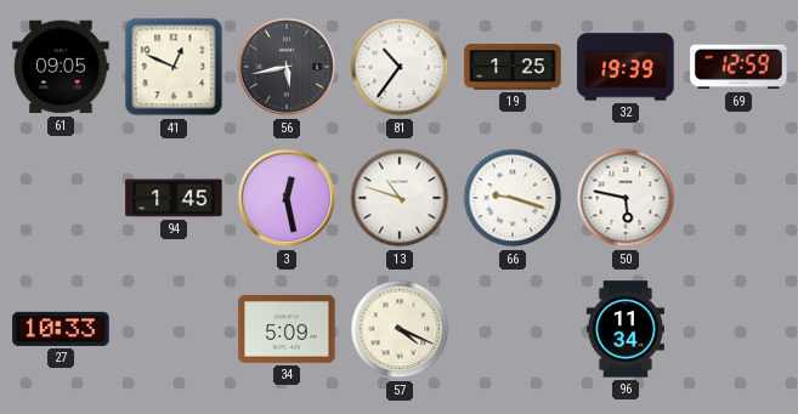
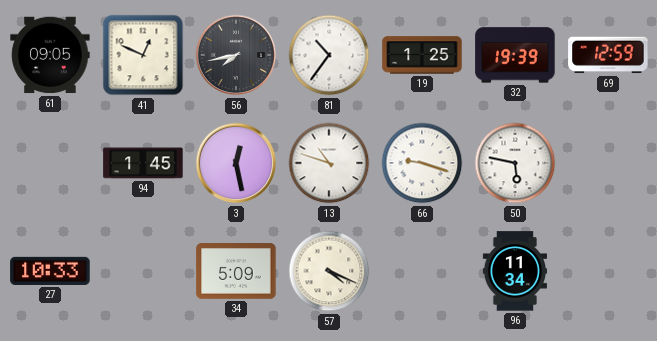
56: 5:43 -> 7:43 (236, 55)
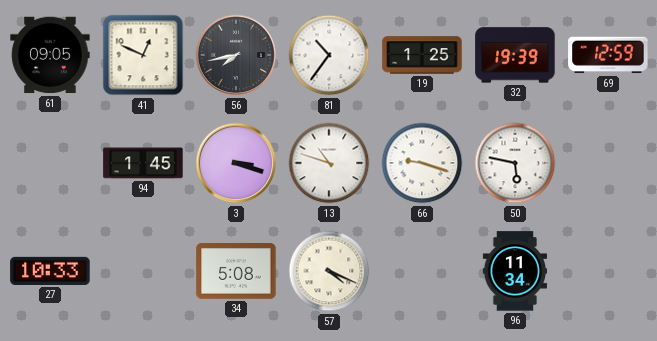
3: 12:28 -> 3:18 (236, 163)
34: 5:09 -> 5:08 (236, 272)
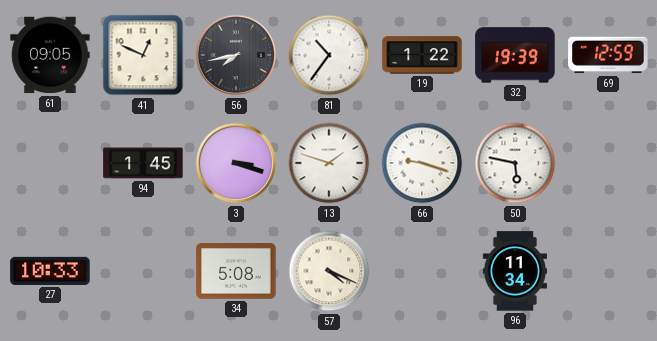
19: 1:25 -> 1:22 (422, 55)
13: 10:48 -> 1:48 (329, 163)
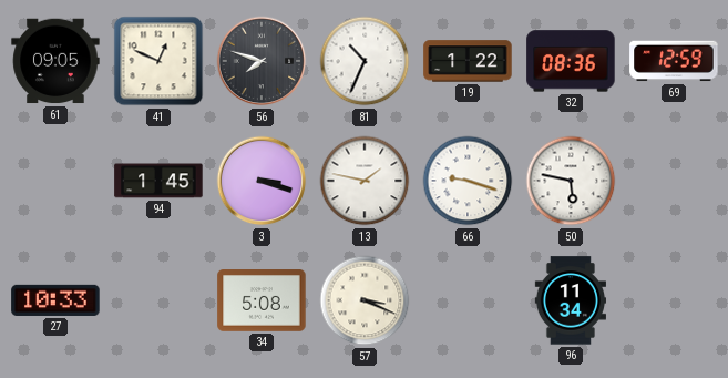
56: 7:43 -> 7:48 (262, 61)
81: 10:36 -> 10:34 (365, 61)
32: 19:39 -> 08:36 (571, 61)
13: 1:48 -> 1:47 (365, 181)
57: 4:19 -> 3:19 (365, 300)
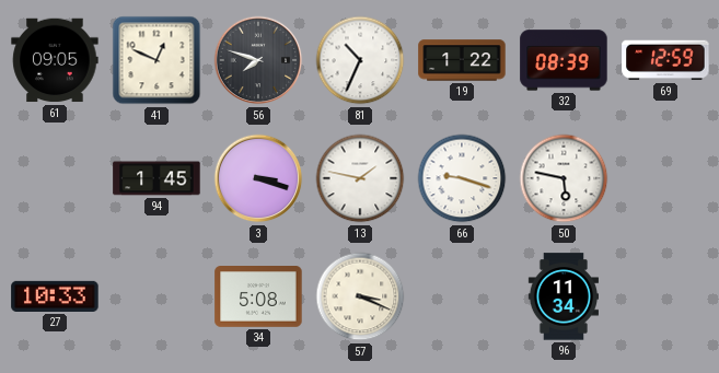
32: 08:36 -> 08:39 (564, 60)
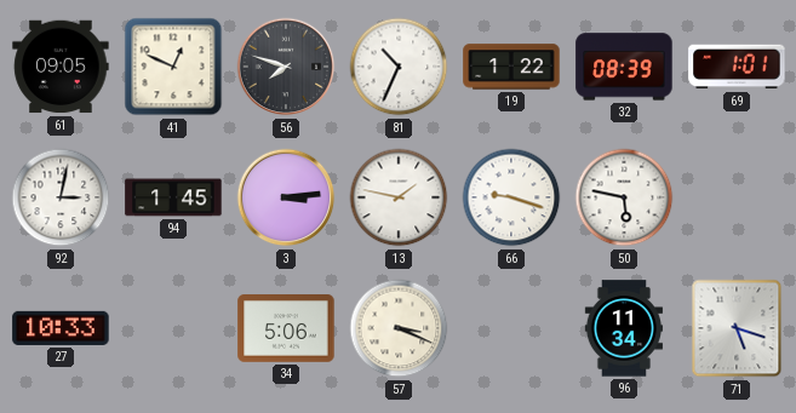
69: 12:59 -> 1:01 (737, 67)
92: none -> 3:02 (61, 197)
3: 3:18 -> 3:14 (286, 197)
34: 5:08 -> 5:06 (286, 329)
71: none -> 5:18 (737, 328)
